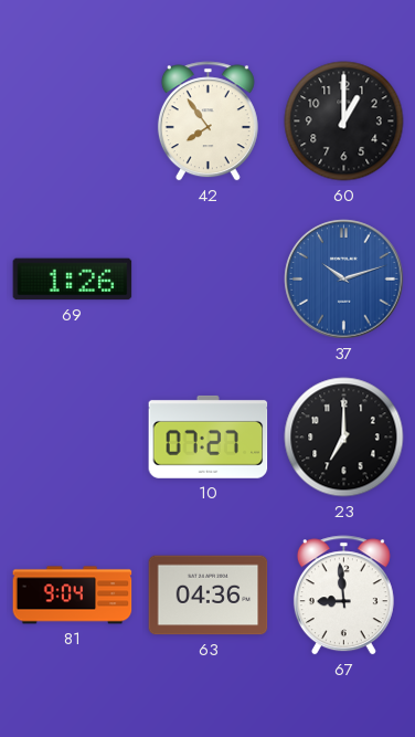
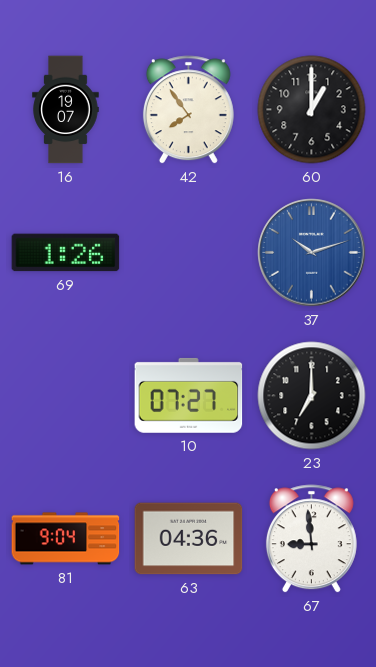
16: none -> 19:07 (66, 110)
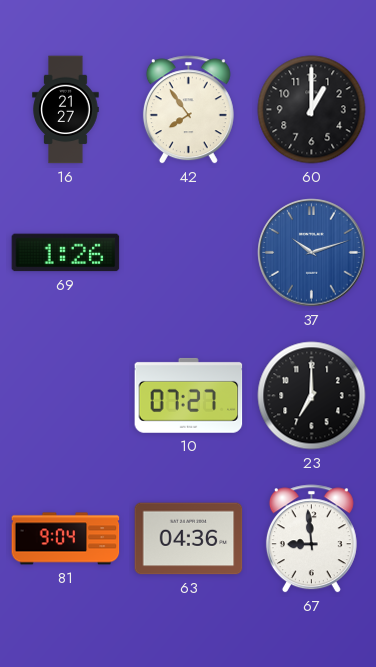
16: 19:07 -> 21:27 (66, 110)
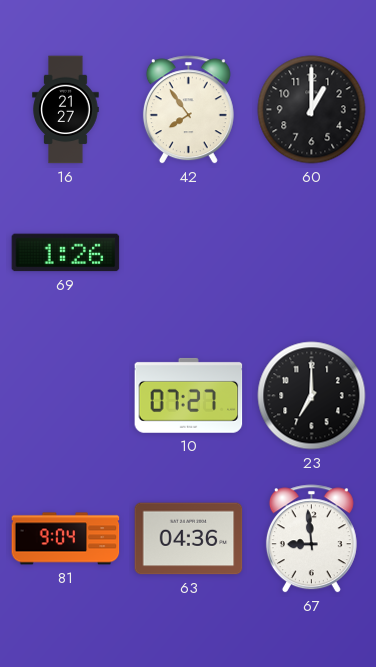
37: 10:12 -> none (312, 253)
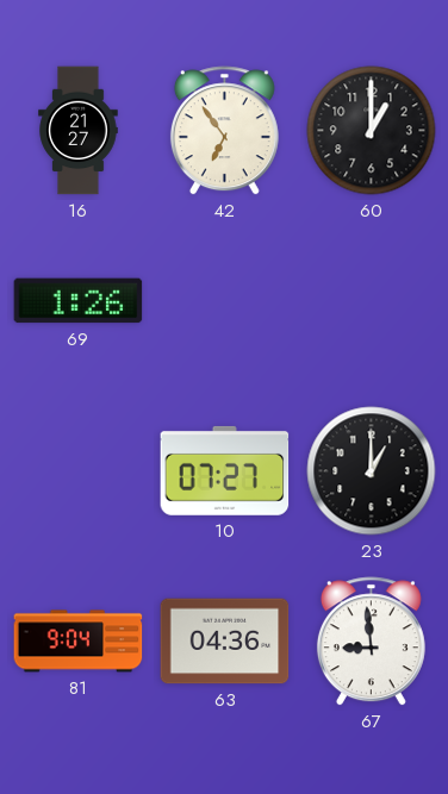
42: 7:54 -> 6:54 (224, 131)
23: 7:00 -> 1:00 (372, 471)
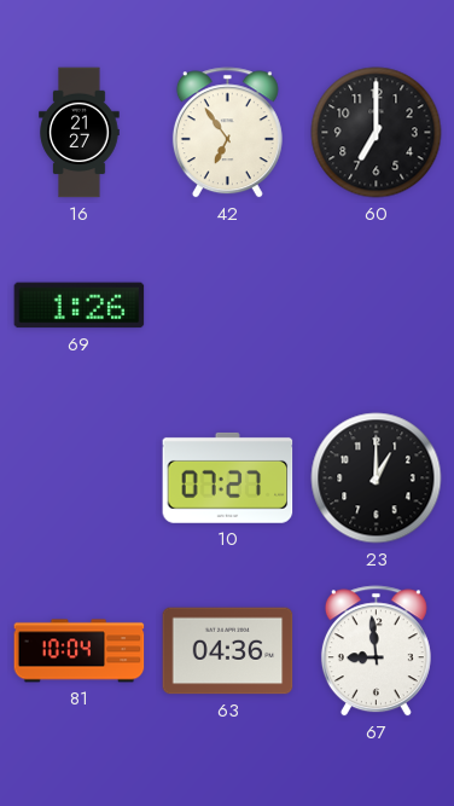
60: 1:00 -> 7:00 (377, 133)
81: 9:04 -> 10:04 (80, 651)
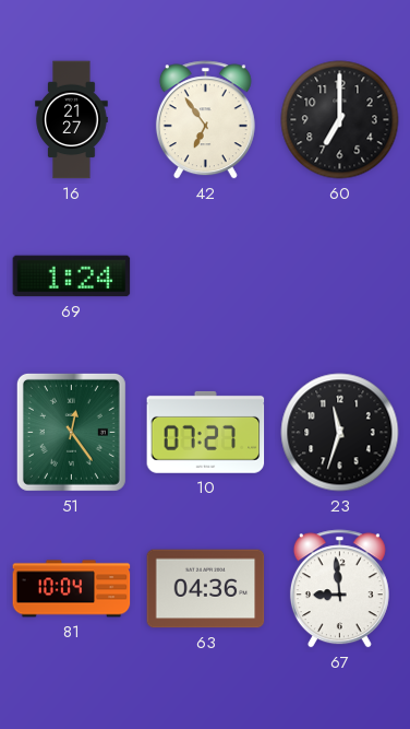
69: 1:26 -> 1:24 (72, 277)
51: none -> 12:24 (71, 432)
23: 1:00 -> 11:33 (340, 433)
